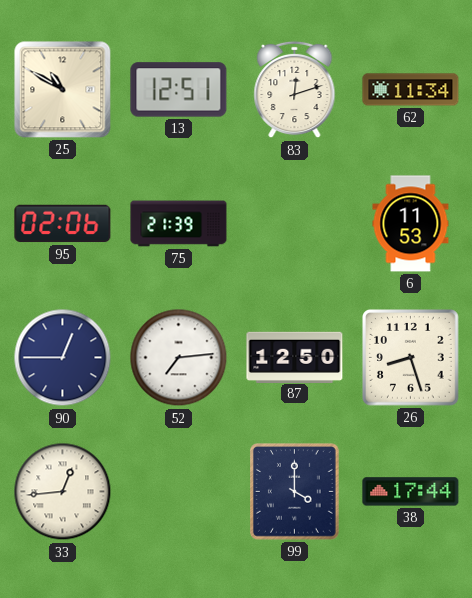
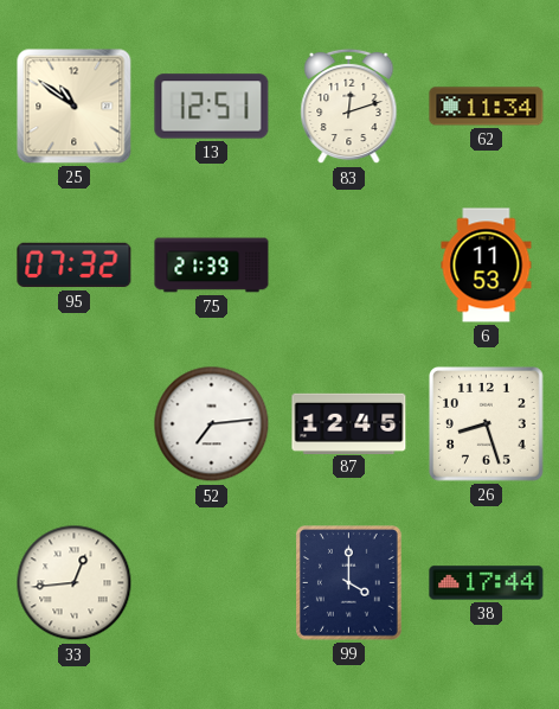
25: 10:50 -> 10:51 (75, 107)
95: 02:06 -> 07:32 (75, 266)
90: 12:45 -> none (63, 358)
87: 12:50 -> 12:45 (349, 423)
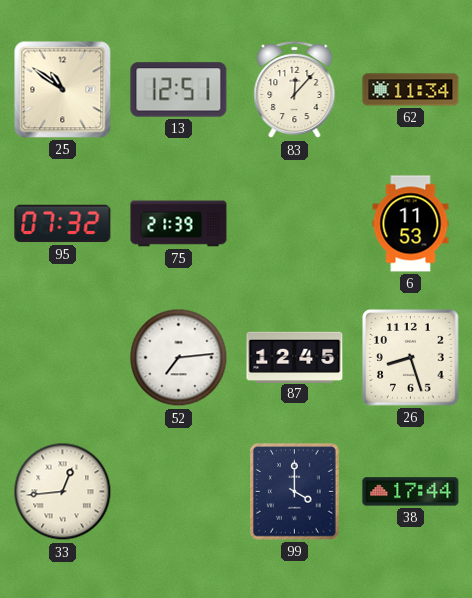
83: 12:12 -> 12:07 (295, 90)
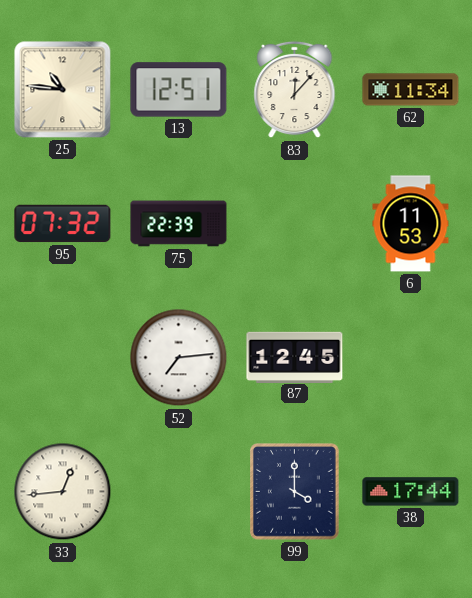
25: 10:51 -> 10:46 (63, 90)
75: 21:39 -> 22:39 (179, 224)
26: 8:27 -> none (411, 358)
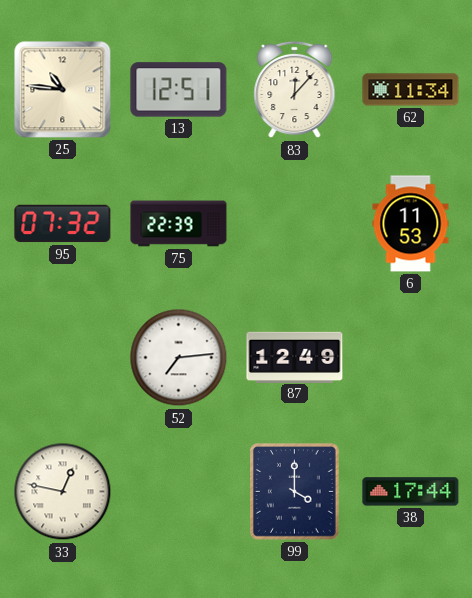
87: 12:45 -> 12:49 (295, 357)
33: 12:44 -> 12:47 (63, 492)
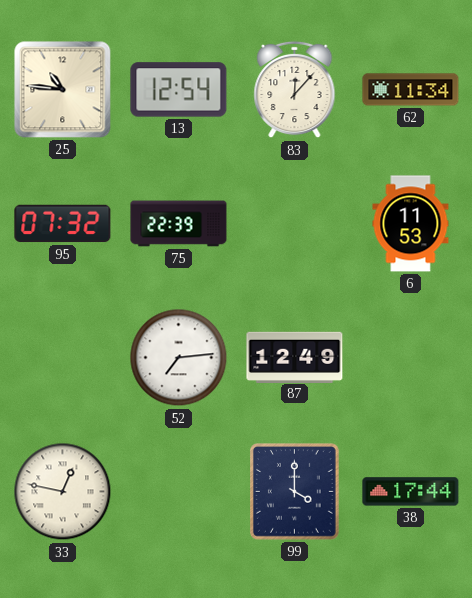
13: 12:51 -> 12:54 (179, 90)
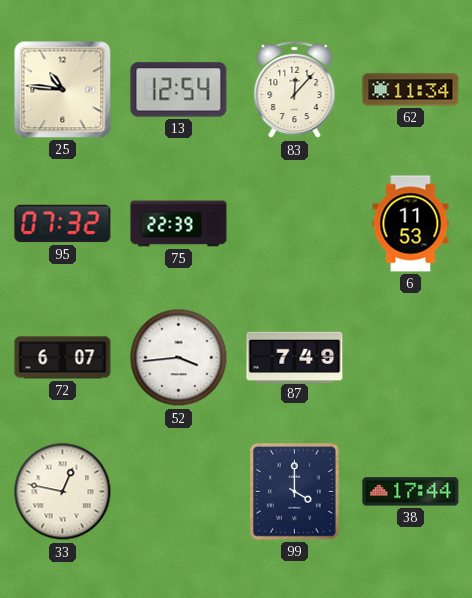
72: none -> 6:07 (63, 358)
52: 7:14 -> 3:44 (179, 358)
87: 12:49 -> 7:49 (295, 357)
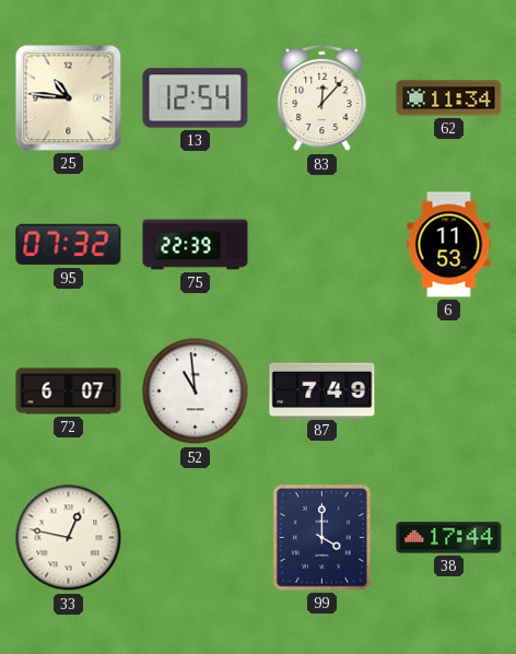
52: 3:44 -> 10:59 (196, 392)
